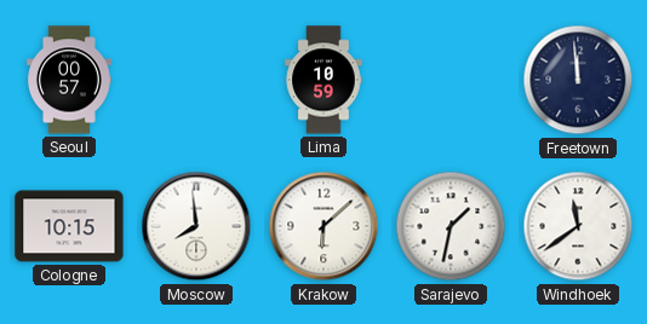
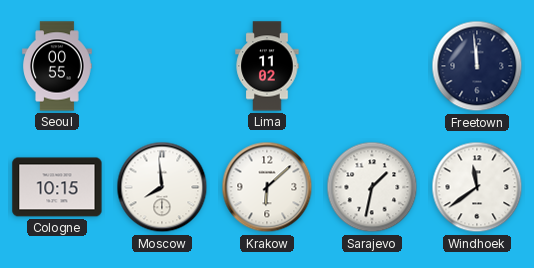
Seoul: 00:57 -> 00:55 (57, 66)
Lima: 10:59 -> 11:02 (267, 66)
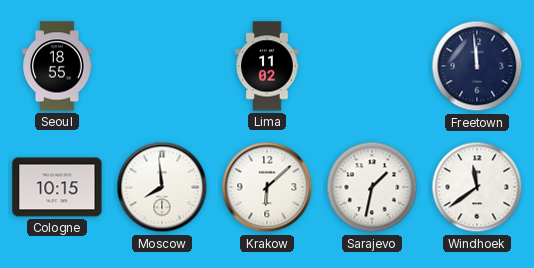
Seoul: 00:55 -> 18:55 (57, 66)
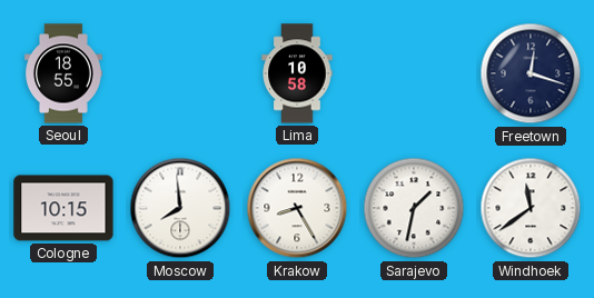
Lima: 11:02 -> 10:58 (297, 73)
Freetown: 11:59 -> 12:18 (531, 73)
Krakow: 6:08 -> 8:25 (297, 208)
